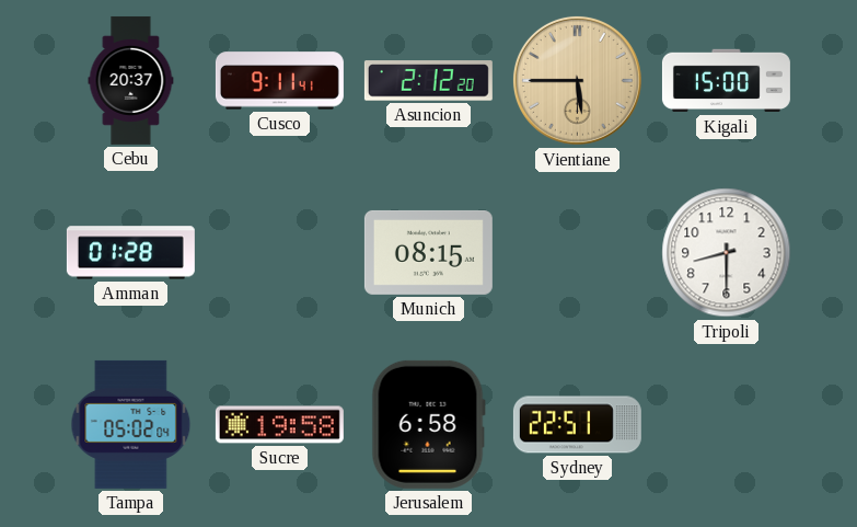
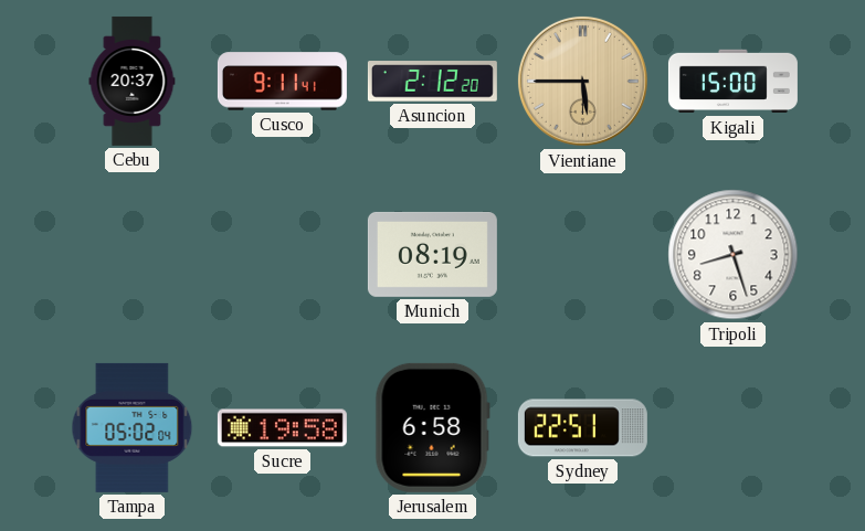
Amman: 01:28 -> none (130, 253)
Munich: 08:15 -> 08:19 (432, 254)
Tripoli: 8:30 -> 8:27 (734, 255)
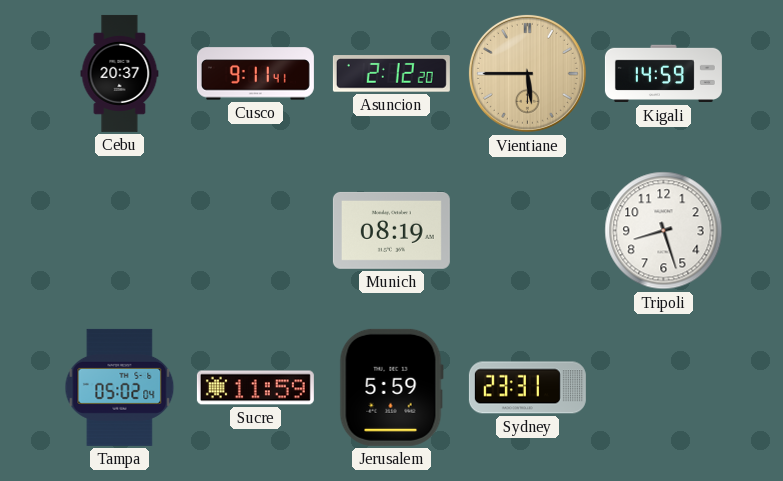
Kigali: 15:00 -> 14:59 (663, 74)
Sucre: 19:58 -> 11:59 (255, 388)
Jerusalem: 6:58 -> 5:59 (391, 387)
Sydney: 22:51 -> 23:31 (527, 388)
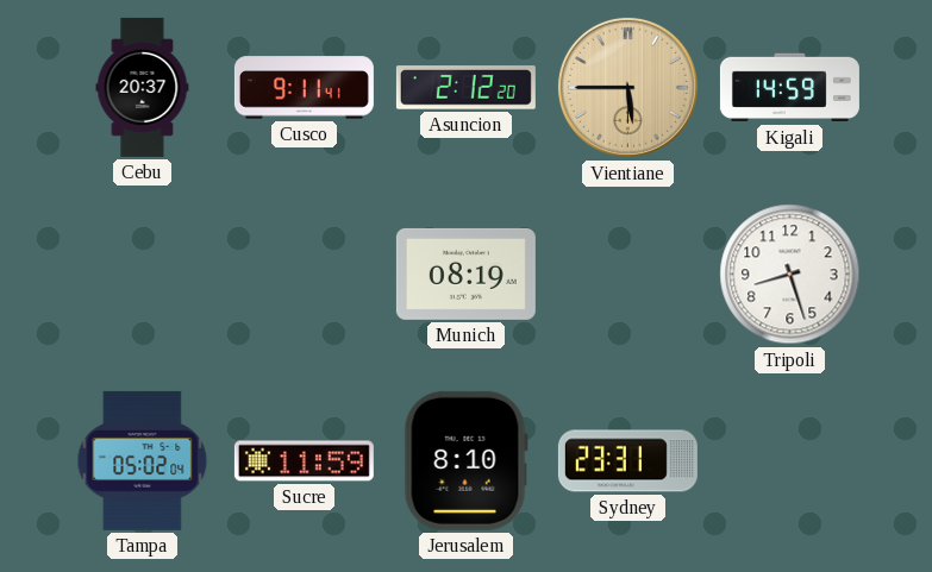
Jerusalem: 5:59 -> 8:10 (465, 460)
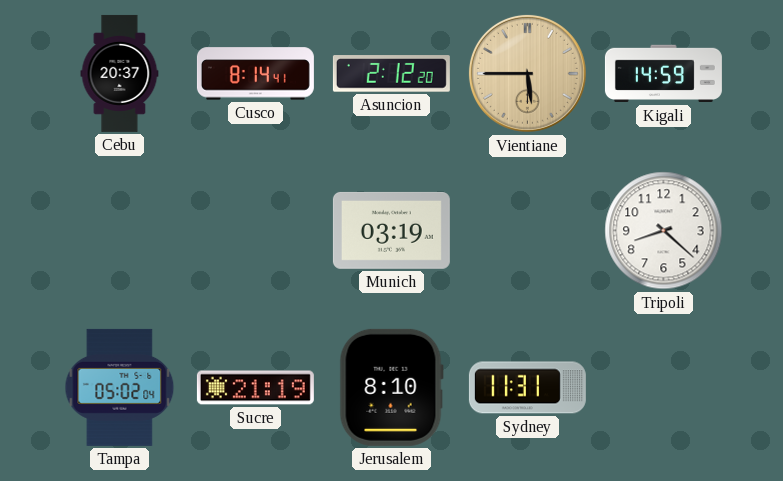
Cusco: 9:11 -> 8:14 (255, 74)
Munich: 08:19 -> 03:19 (391, 230)
Tripoli: 8:27 -> 8:22 (664, 231)
Sucre: 11:59 -> 21:19 (255, 388)
Sydney: 23:31 -> 11:31 (527, 388)
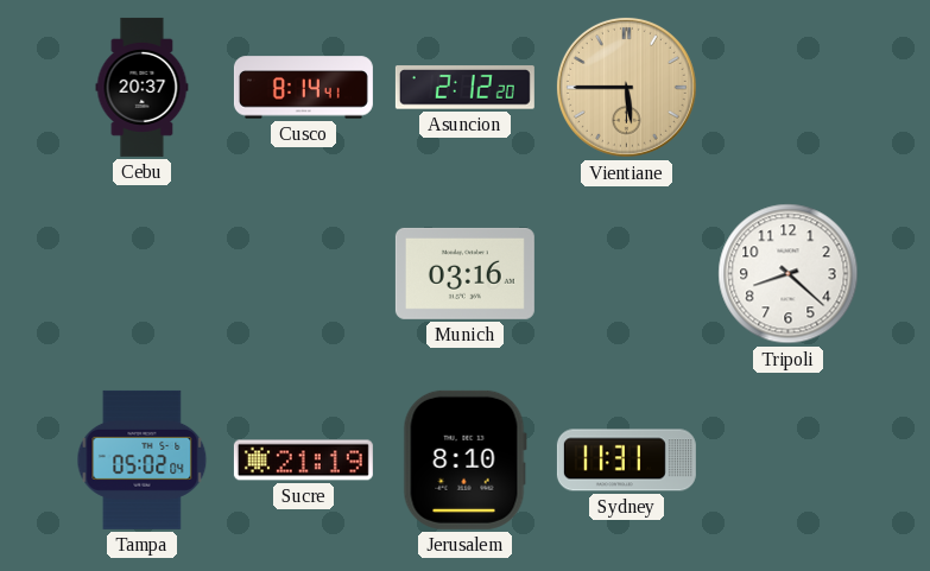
Kigali: 14:59 -> none (663, 74)
Munich: 03:19 -> 03:16 (464, 273)
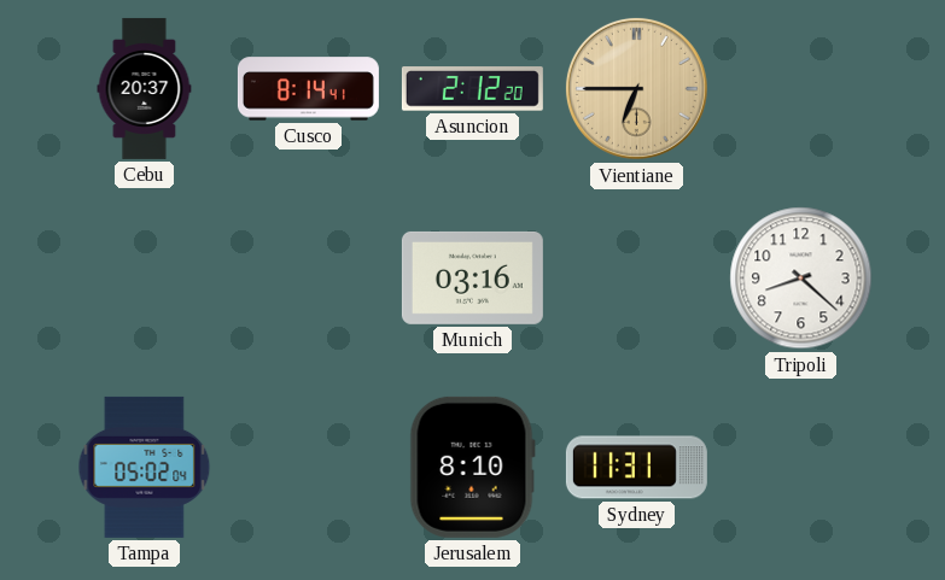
Vientiane: 5:45 -> 6:45 (636, 88)
Sucre: 21:19 -> none (303, 461)
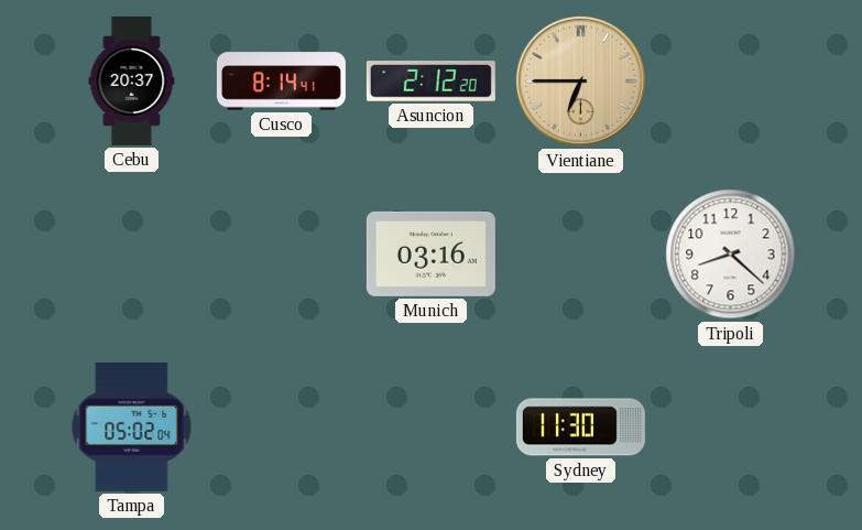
Jerusalem: 8:10 -> none (472, 467)
Sydney: 11:31 -> 11:30 (580, 428)
